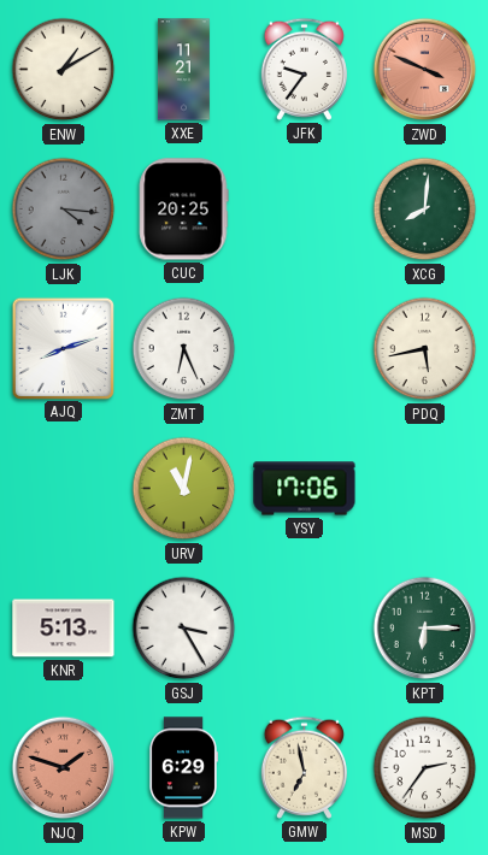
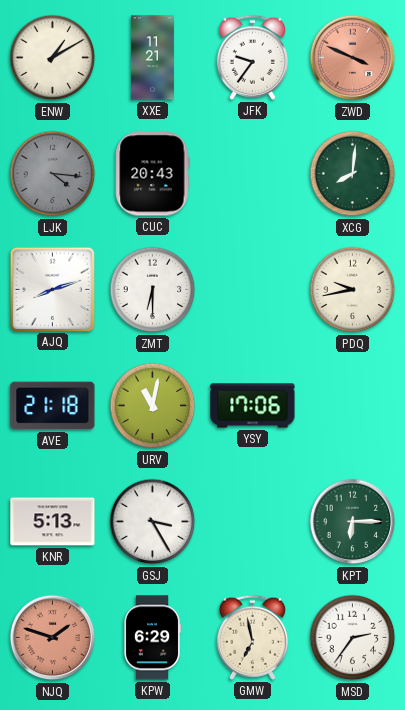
CUC: 20:25 -> 20:43 (153, 174)
ZMT: 6:26 -> 6:30 (153, 290)
PDQ: 5:43 -> 9:43 (353, 290)
AVE: none -> 21:18 (53, 406)
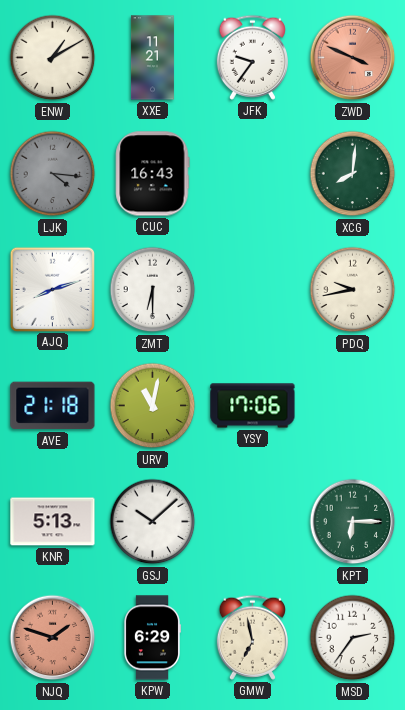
CUC: 20:43 -> 16:43 (153, 174)
GSJ: 3:25 -> 10:08 (153, 522)
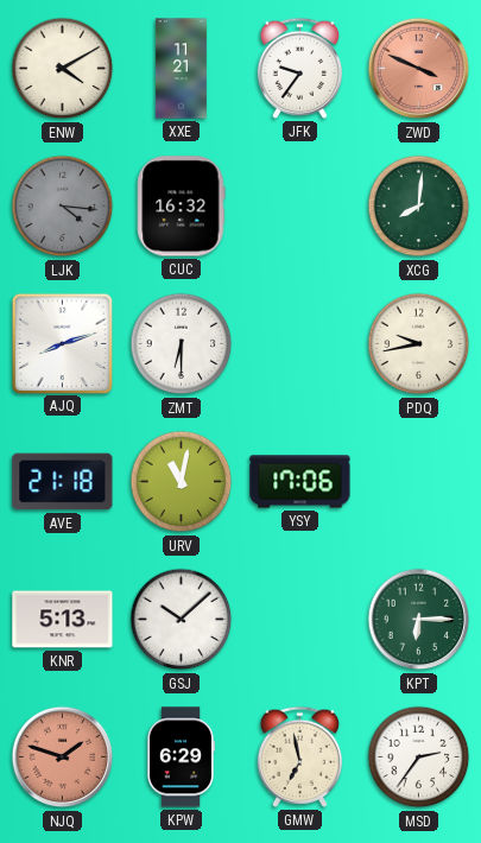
ENW: 1:10 -> 4:10 (63, 69)
CUC: 16:43 -> 16:32 (182, 207)
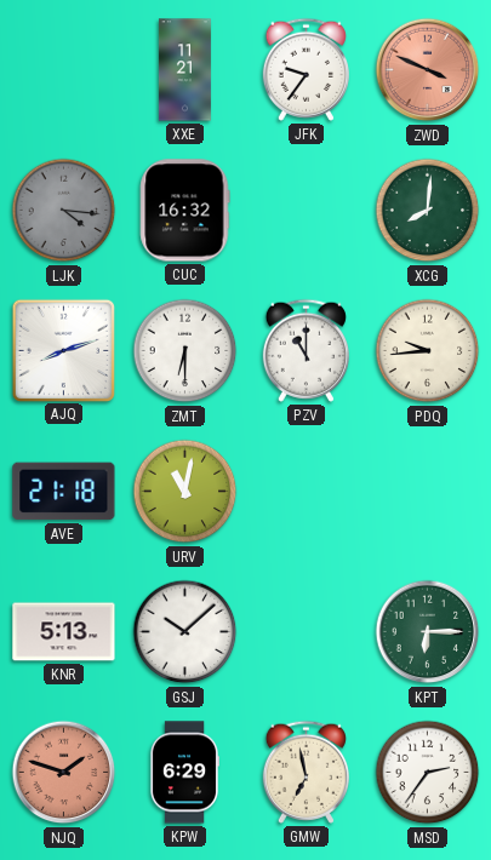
ENW: 4:10 -> none (63, 69)
PZV: none -> 11:00 (306, 350)
PDQ: 9:43 -> 9:44 (428, 351)
YSY: 17:06 -> none (300, 482)
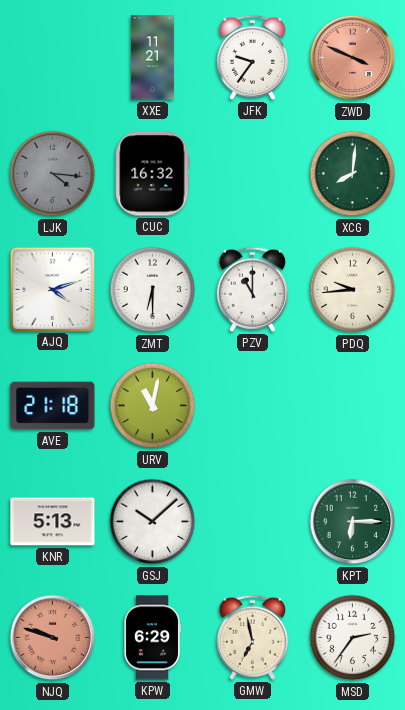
AJQ: 8:12 -> 4:12 (52, 289)
NJQ: 1:48 -> 9:48 (53, 638)
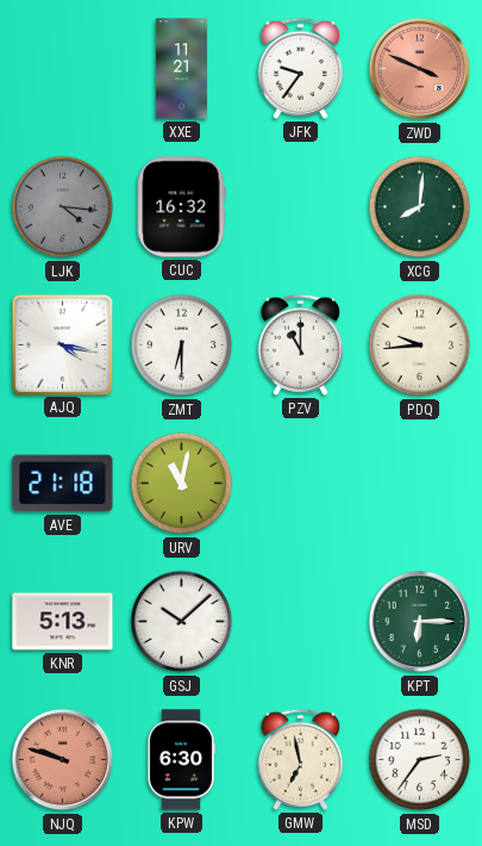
AJQ: 4:12 -> 4:17 (62, 344)
KPW: 6:29 -> 6:30 (180, 760)
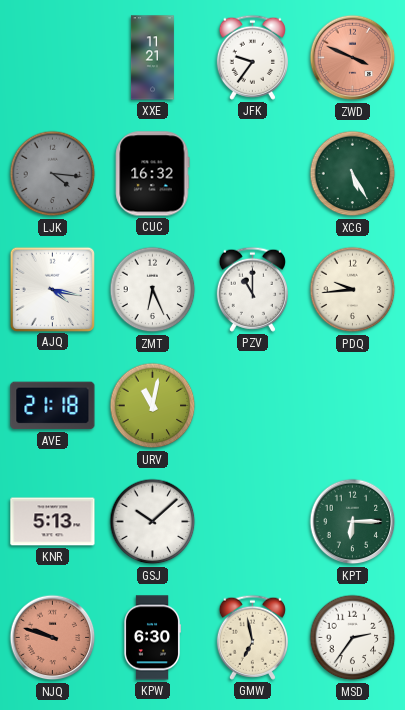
XCG: 8:01 -> 5:25 (353, 174)
ZMT: 6:30 -> 6:26 (153, 290)
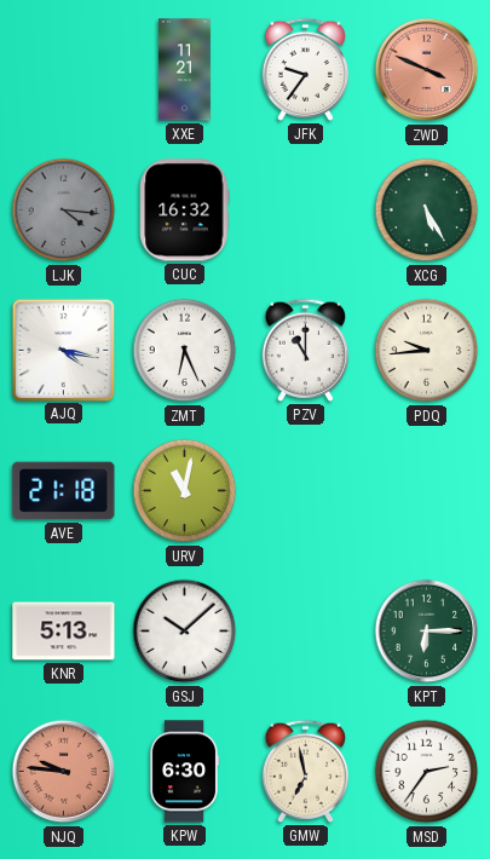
NJQ: 9:48 -> 9:46 (64, 772)
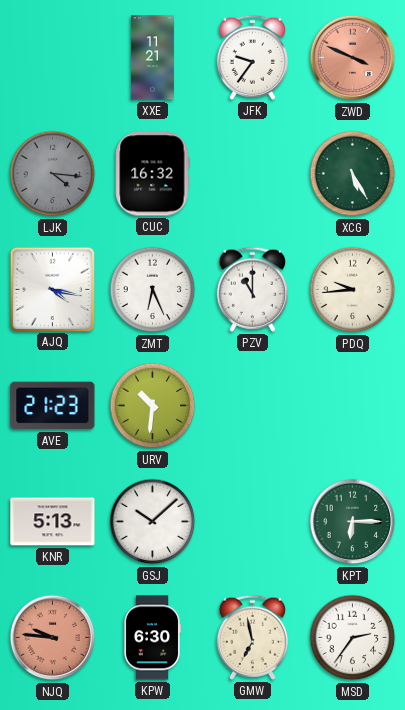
AVE: 21:18 -> 21:23 (53, 406)
URV: 11:02 -> 10:31 (153, 406)
